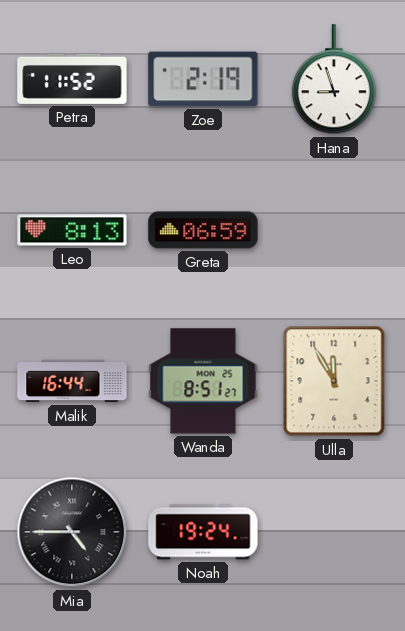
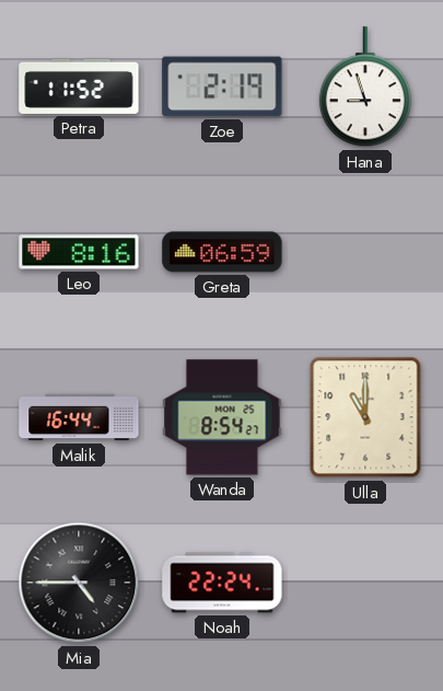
Leo: 8:13 -> 8:16 (79, 252)
Wanda: 8:51 -> 8:54 (222, 417)
Ulla: 11:55 -> 11:00 (365, 417)
Noah: 19:24 -> 22:24 (222, 583)
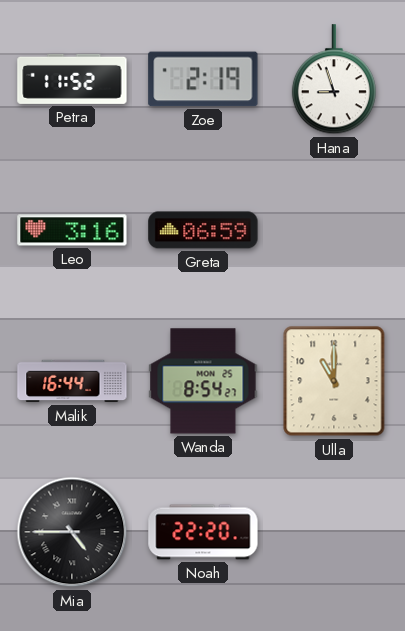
Leo: 8:16 -> 3:16 (72, 230)
Noah: 22:24 -> 22:20 (203, 532)
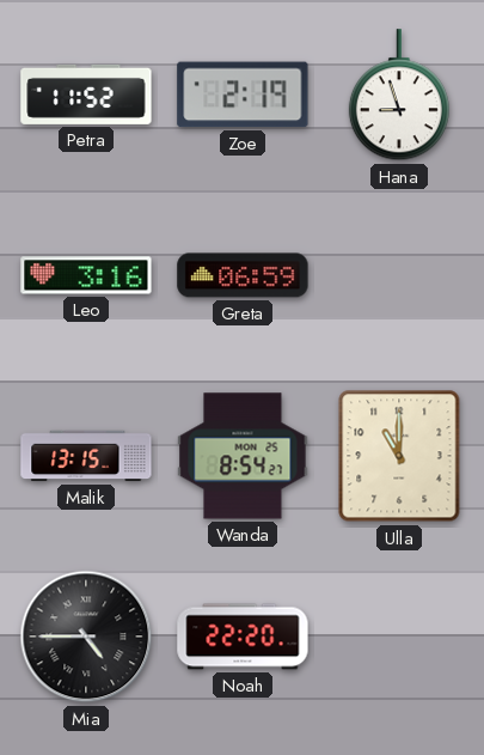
Malik: 16:44 -> 13:15 (86, 456)
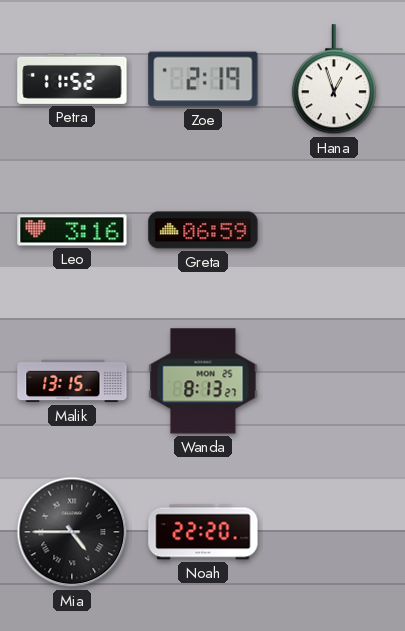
Hana: 8:57 -> 12:57 (334, 80)
Wanda: 8:54 -> 8:13 (203, 381)
Ulla: 11:00 -> none (399, 456)
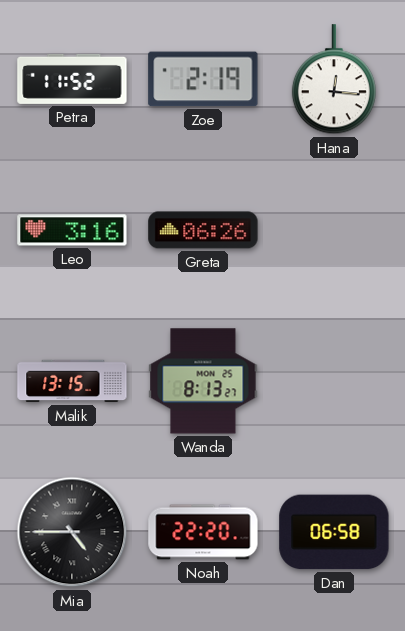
Hana: 12:57 -> 12:16 (334, 80)
Greta: 06:59 -> 06:26 (203, 230)
Dan: none -> 06:58 (334, 532)
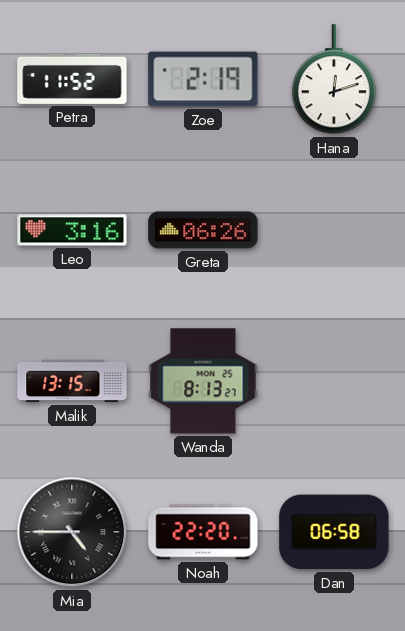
Hana: 12:16 -> 12:12 (334, 80)
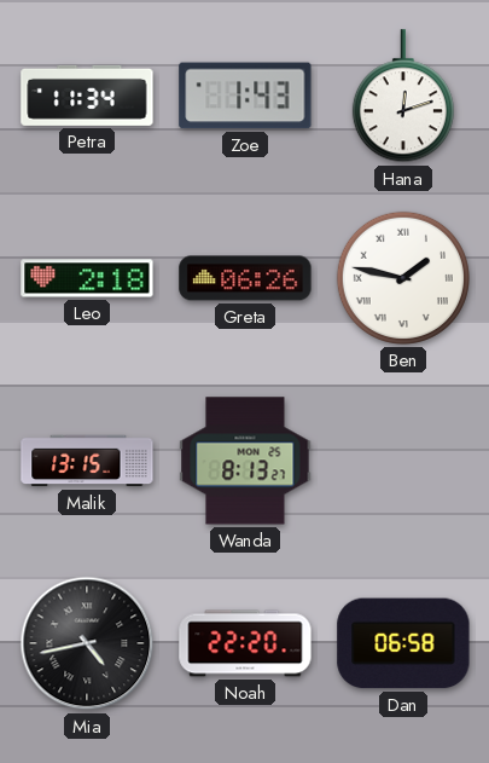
Petra: 11:52 -> 11:34 (87, 96)
Zoe: 2:19 -> 1:43 (245, 96)
Leo: 3:16 -> 2:18 (87, 278)
Ben: none -> 1:47 (403, 278)
Mia: 4:45 -> 4:43 (87, 643)
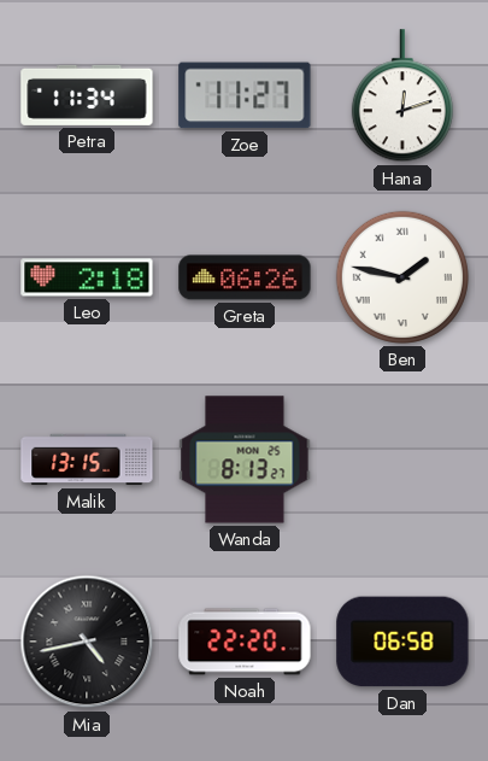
Zoe: 1:43 -> 11:27 (245, 95)
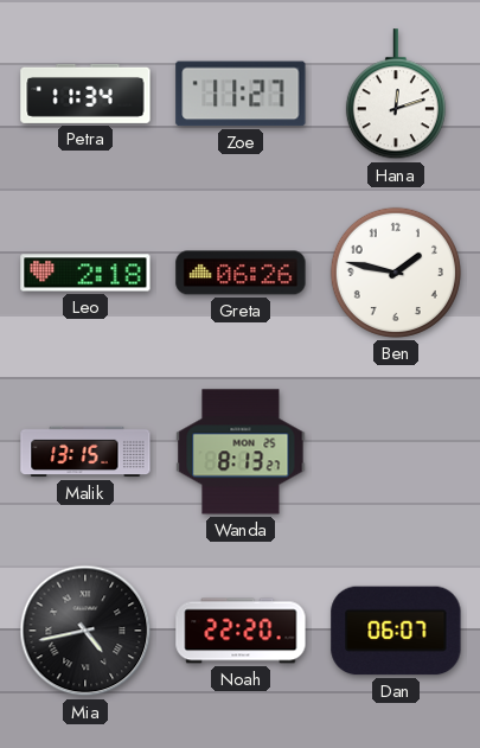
Ben numerals: Roman -> Arabic (396, 273)
Dan: 06:58 -> 06:07 (396, 631)
